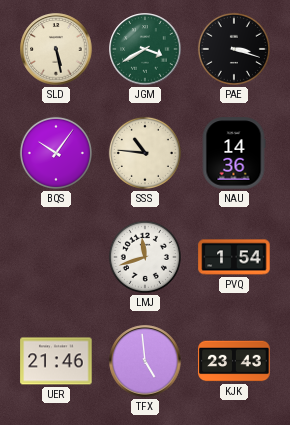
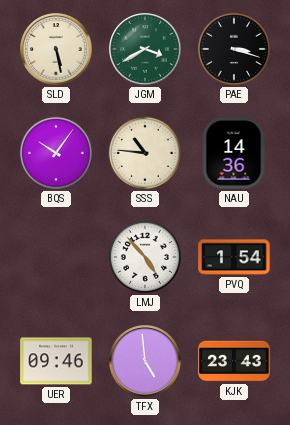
LMJ: 11:42 -> 4:53 (145, 257)
UER: 21:46 -> 09:46 (56, 361)
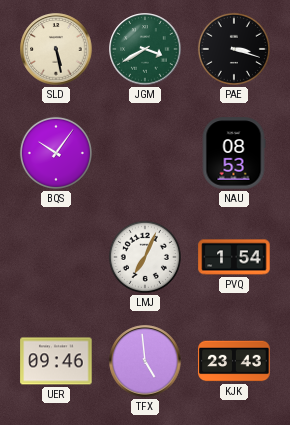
SSS: 10:46 -> none (145, 153)
NAU: 14:36 -> 08:53 (234, 153)
LMJ: 4:53 -> 7:04 (145, 257)
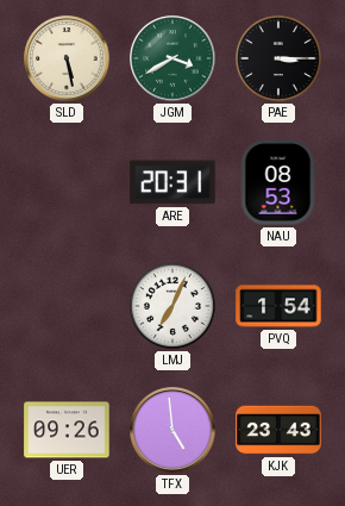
PAE: 3:18 -> 3:15 (278, 58)
BQS: 10:06 -> none (56, 153)
ARE: none -> 20:31 (172, 182)
UER: 09:46 -> 09:26 (67, 430)
